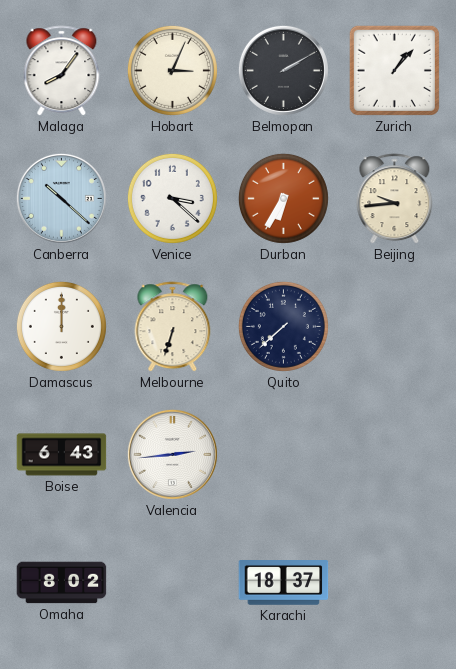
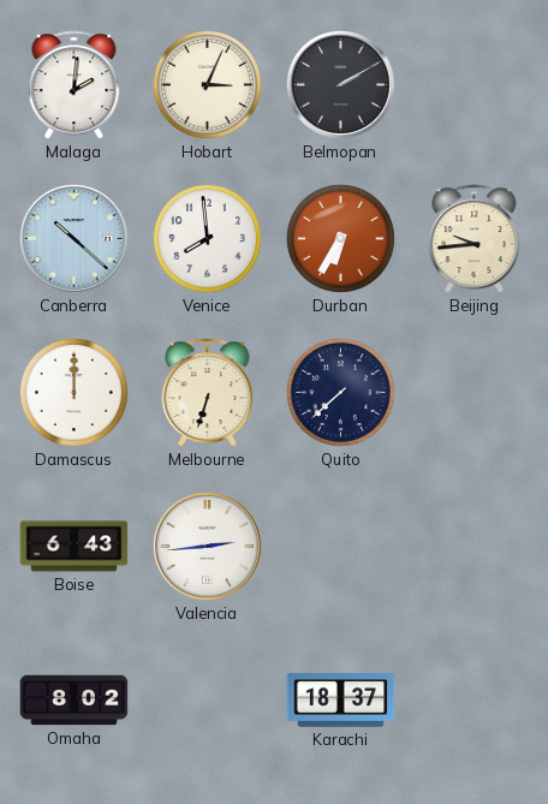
Malaga: 8:06 -> 2:01 (75, 85)
Zurich: 1:07 -> none (394, 70)
Venice: 3:22 -> 7:59 (207, 238)
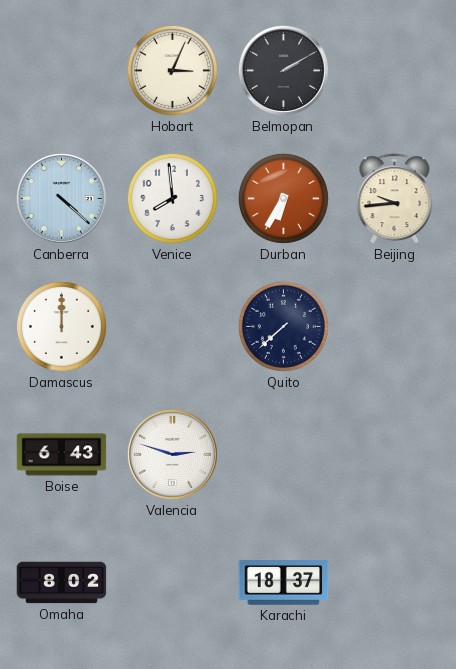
Malaga: 2:01 -> none (75, 85)
Canberra: 10:22 -> 4:22 (61, 198)
Melbourne: 6:33 -> none (208, 393)
Valencia: 2:44 -> 2:48 (172, 454)
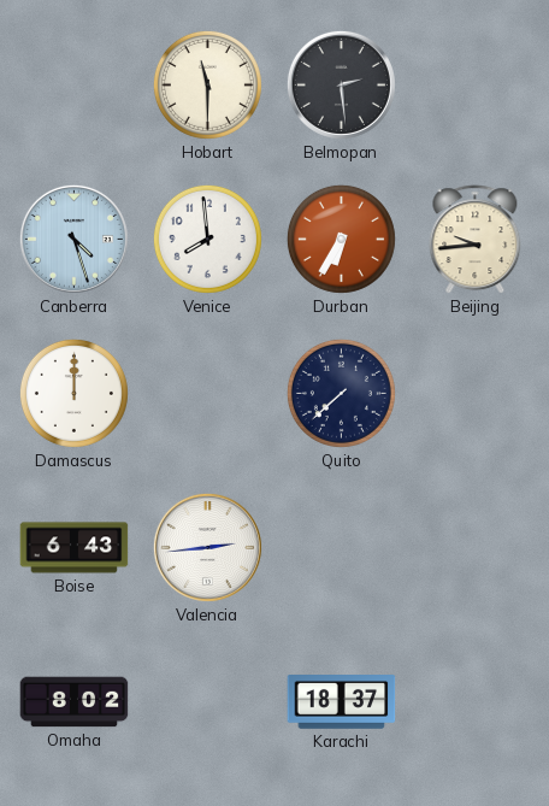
Hobart: 3:04 -> 11:30 (207, 84)
Belmopan: 2:10 -> 2:29 (341, 84)
Canberra: 4:22 -> 4:27 (73, 239)
Valencia: 2:48 -> 2:44 (207, 547)
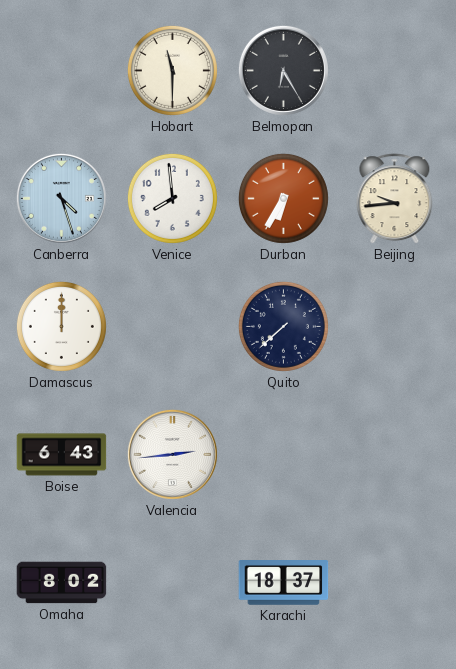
Belmopan: 2:29 -> 6:25 (283, 70)
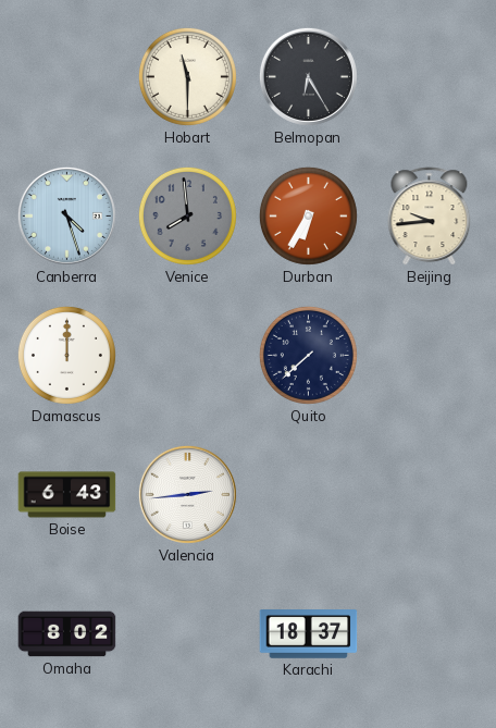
Venice dial: white -> grey (187, 215)
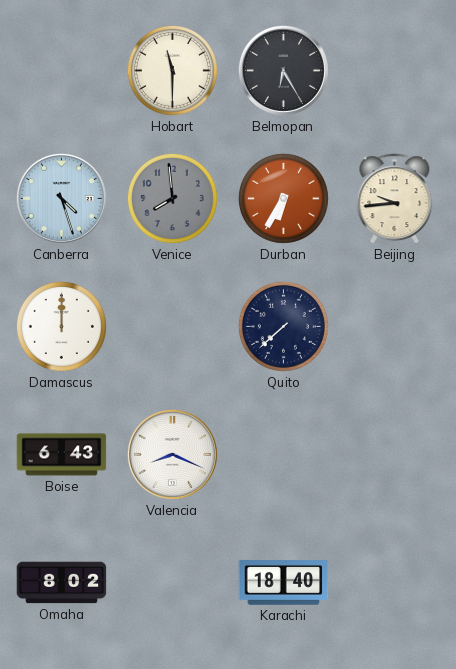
Valencia: 2:44 -> 8:19 (172, 454)
Karachi: 18:37 -> 18:40 (284, 583)
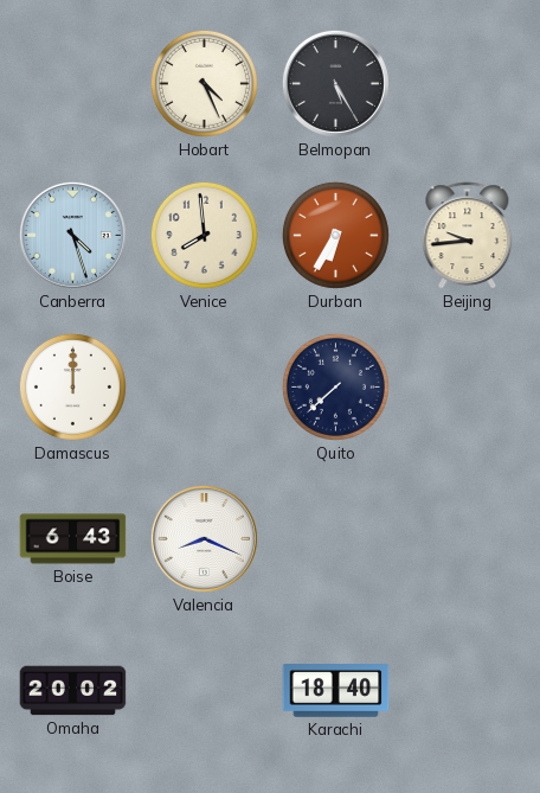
Hobart: 11:30 -> 4:26 (204, 83)
Belmopan: 6:25 -> 5:25 (335, 83)
Venice dial: grey -> cream (204, 235)
Omaha: 8:02 -> 20:02 (73, 691)
